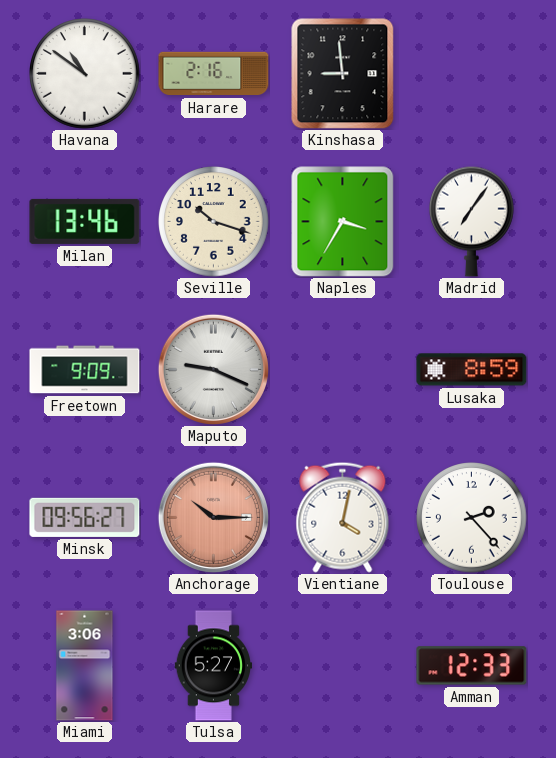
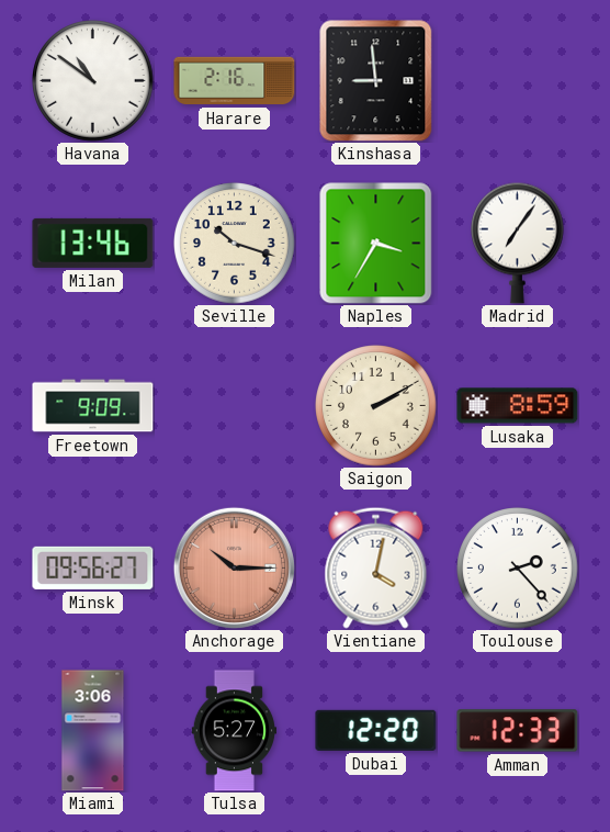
Maputo: 9:19 -> none (213, 369)
Saigon: none -> 2:10 (376, 406)
Dubai: none -> 12:20 (376, 730)
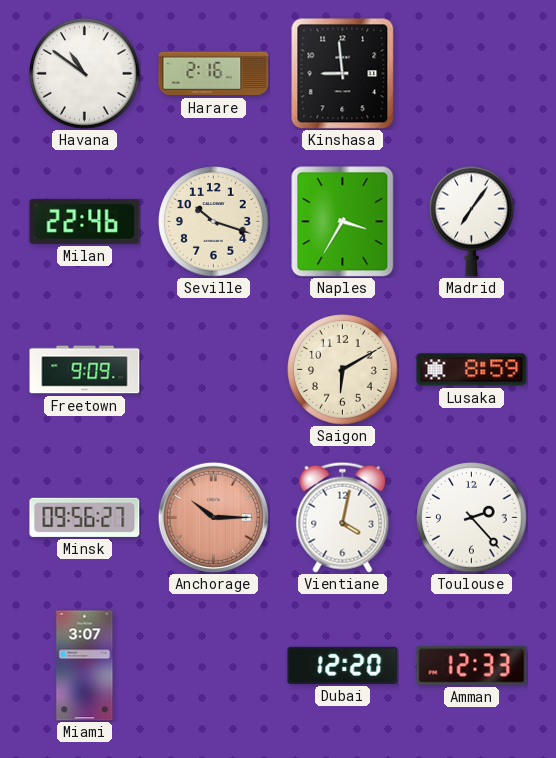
Milan: 13:46 -> 22:46 (85, 221)
Saigon: 2:10 -> 6:10 (343, 370)
Miami: 3:06 -> 3:07 (85, 666)
Tulsa: 5:27 -> none (234, 731)
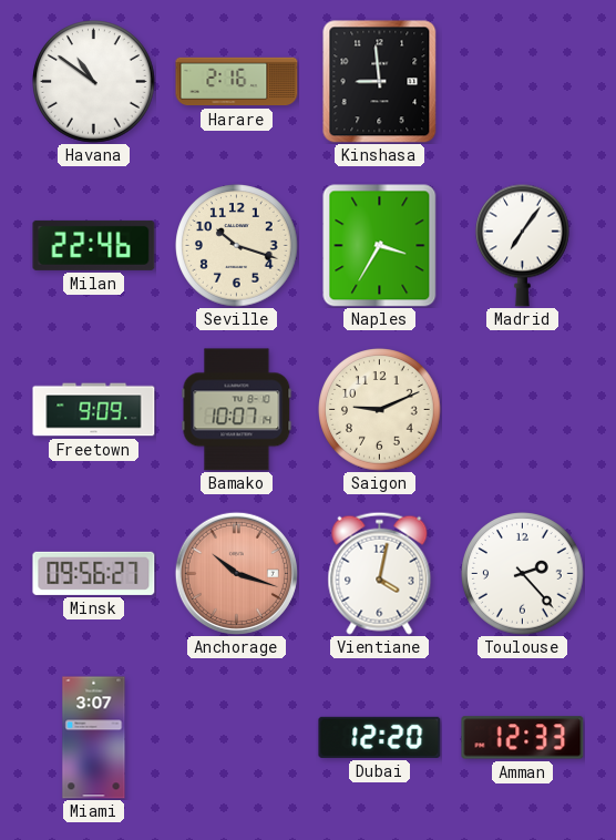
Bamako: none -> 10:07 (237, 410)
Saigon: 6:10 -> 9:11 (380, 410)
Lusaka: 8:59 -> none (472, 370)
Anchorage: 10:15 -> 10:18 (236, 573)
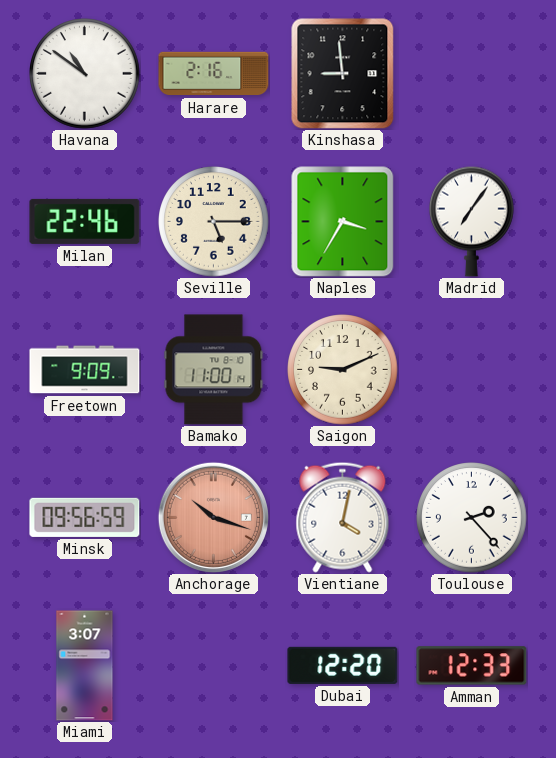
Seville: 10:18 -> 5:15 (214, 222)
Bamako: 10:07 -> 11:00 (214, 370)
Minsk: 09:56:27 -> 09:56:59 (85, 517)
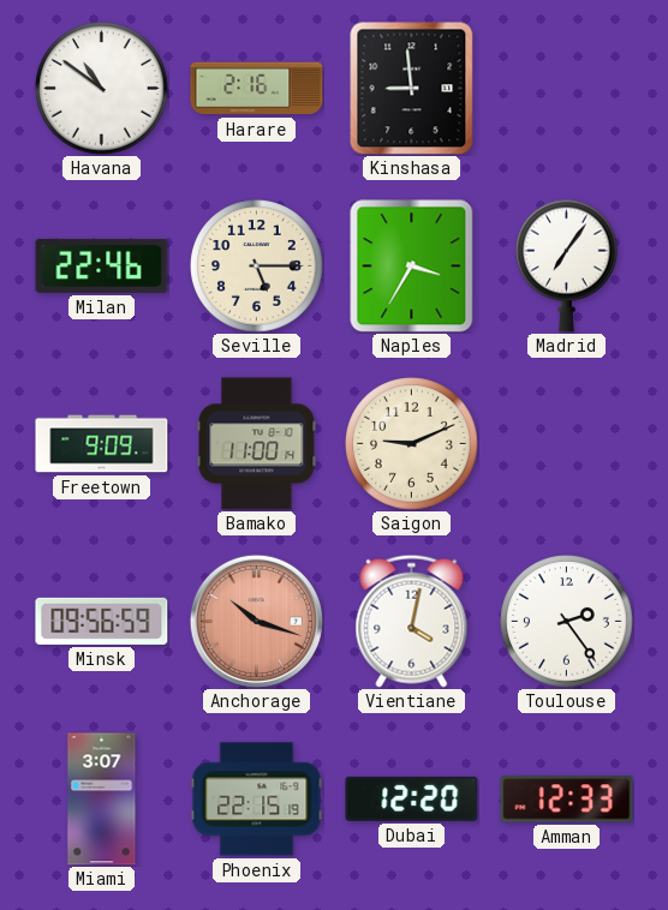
Toulouse: 2:23 -> 2:24 (567, 622)
Phoenix: none -> 22:15 (257, 800)
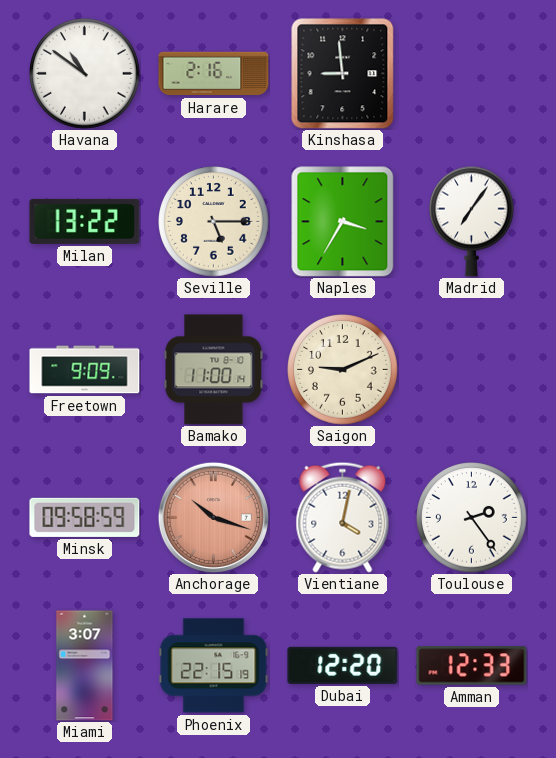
Milan: 22:46 -> 13:22 (85, 221)
Minsk: 09:56 -> 09:58 (85, 517)
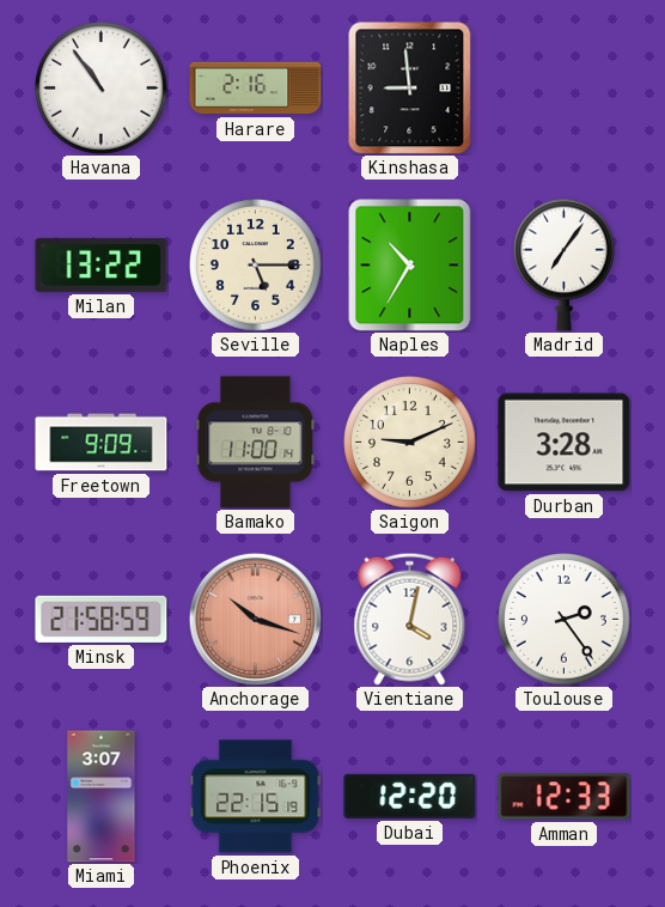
Havana: 10:51 -> 10:54 (102, 89)
Naples: 3:35 -> 10:35 (410, 266)
Durban: none -> 3:28 (565, 443)
Minsk: 09:58 -> 21:58 (102, 619)
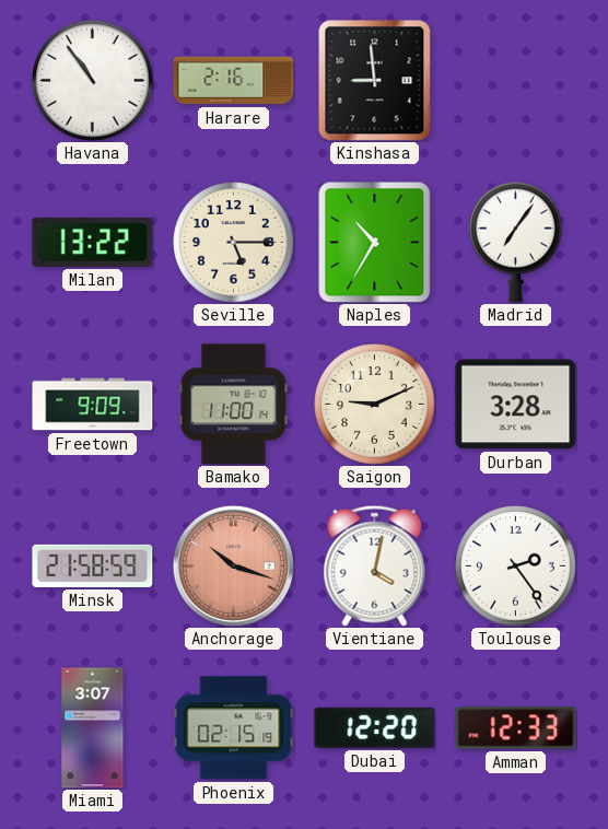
Phoenix: 22:15 -> 02:15 (234, 728)
